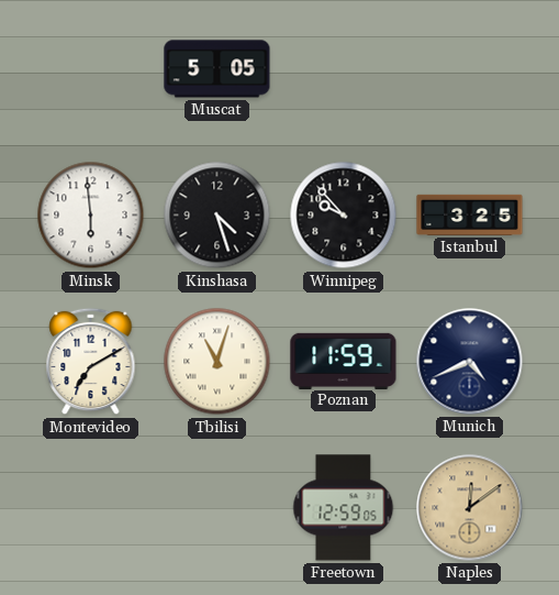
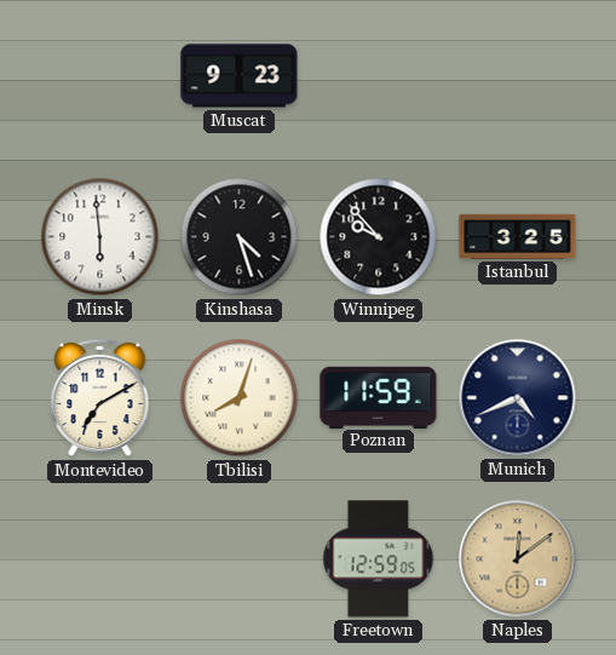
Muscat: 5:05 -> 9:23 (240, 76)
Tbilisi: 11:03 -> 8:03 (240, 398)
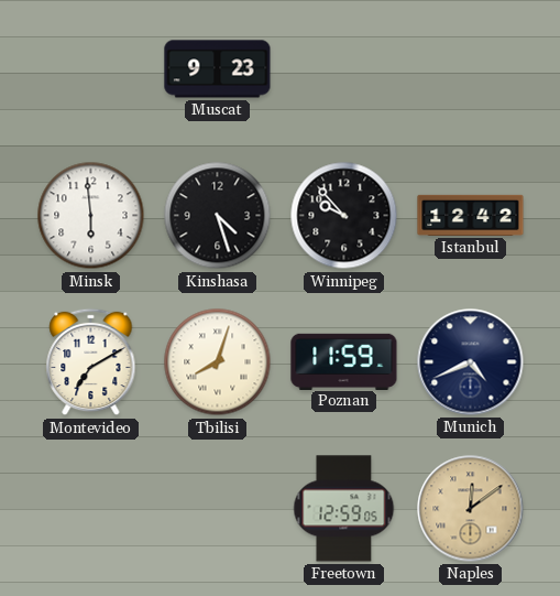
Istanbul: 3:25 -> 12:42 (471, 215)
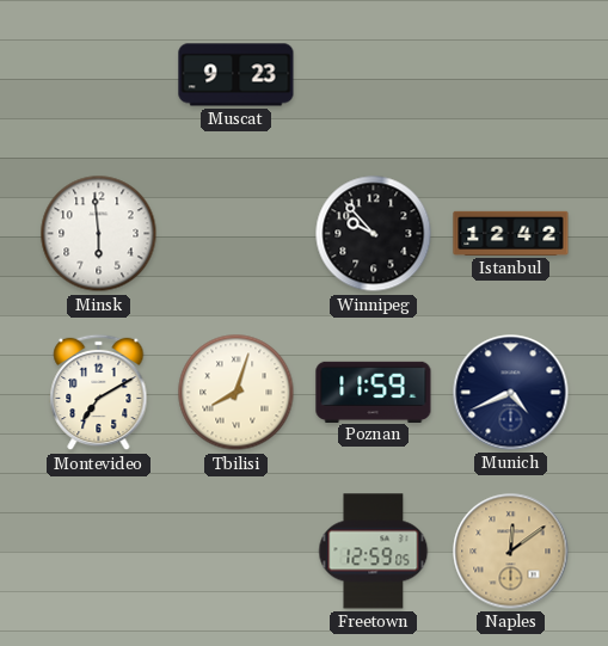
Kinshasa: 4:27 -> none (218, 216)
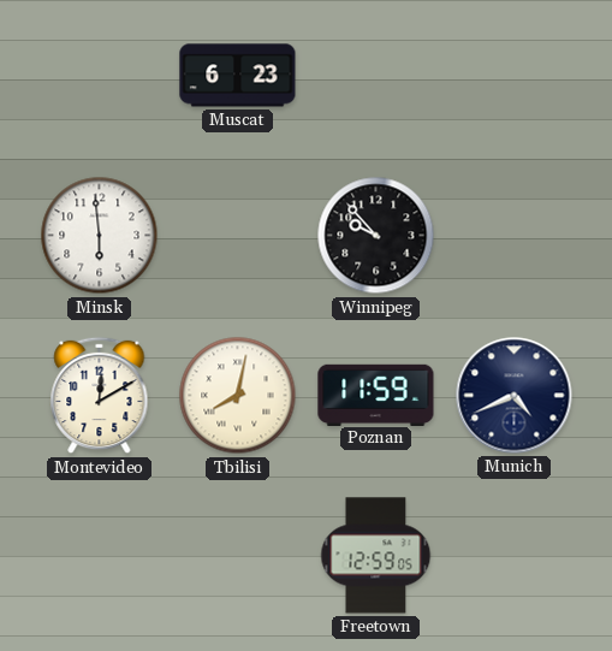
Muscat: 9:23 -> 6:23 (238, 76)
Istanbul: 12:42 -> none (511, 233)
Montevideo: 7:10 -> 12:10 (100, 396)
Tbilisi: 8:03 -> 8:02 (238, 396)
Naples: 12:09 -> none (511, 552)
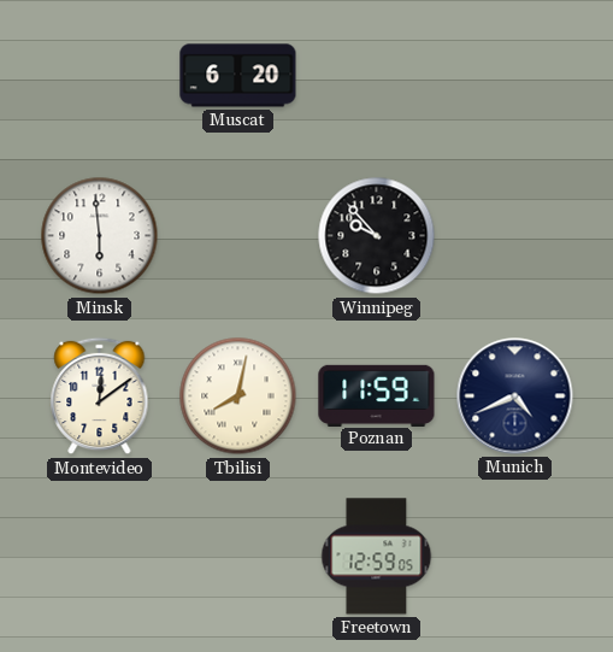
Muscat: 6:23 -> 6:20 (238, 76)
Montevideo: 12:10 -> 12:09 (100, 397)
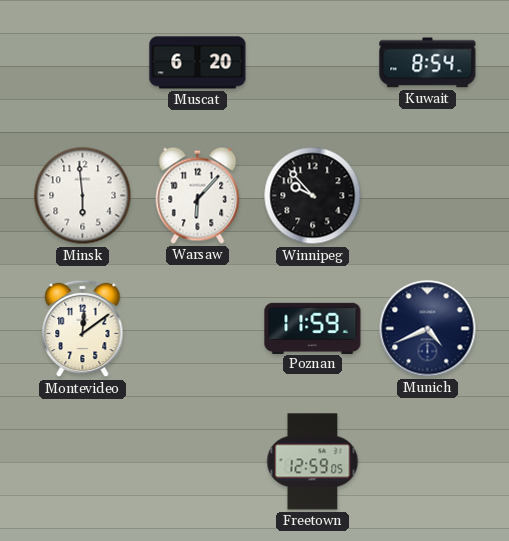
Kuwait: none -> 8:54 (428, 63)
Warsaw: none -> 6:07 (198, 195)
Tbilisi: 8:02 -> none (238, 397)
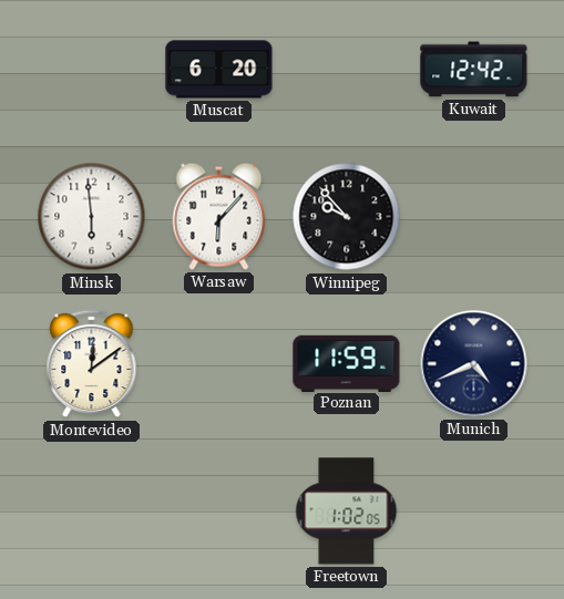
Kuwait: 8:54 -> 12:42 (474, 70)
Freetown: 12:59 -> 1:02 (347, 512)
